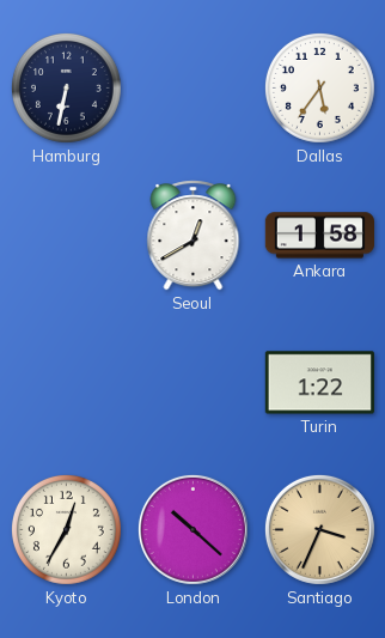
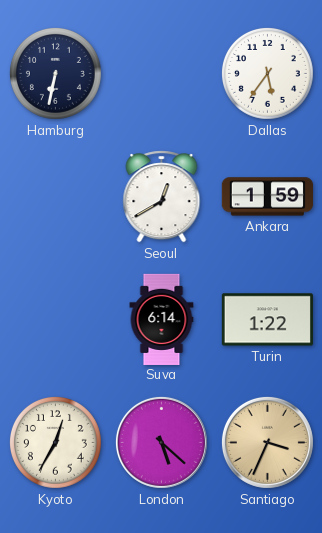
Ankara: 1:58 -> 1:59 (267, 197)
Suva: none -> 6:14 (162, 319)
London: 10:22 -> 5:22 (161, 442)
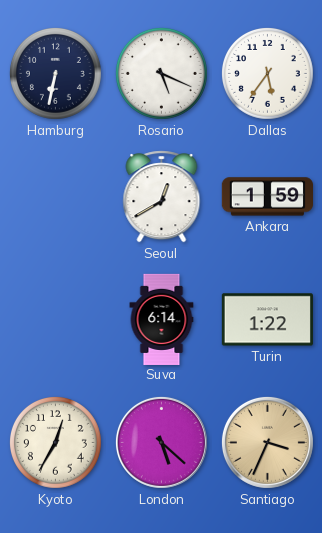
Rosario: none -> 5:19 (161, 73)
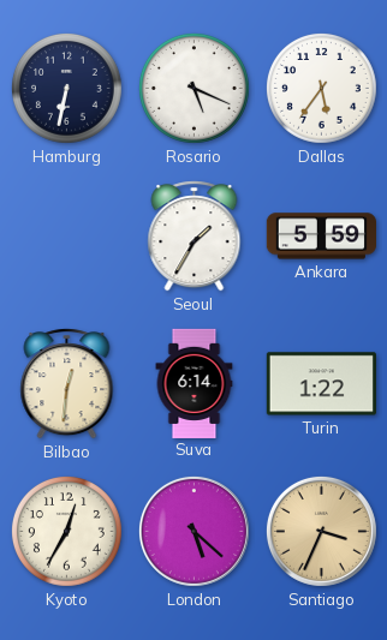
Seoul: 12:40 -> 1:35 (195, 237)
Ankara: 1:59 -> 5:59 (321, 237)
Bilbao: none -> 12:31 (67, 384)
